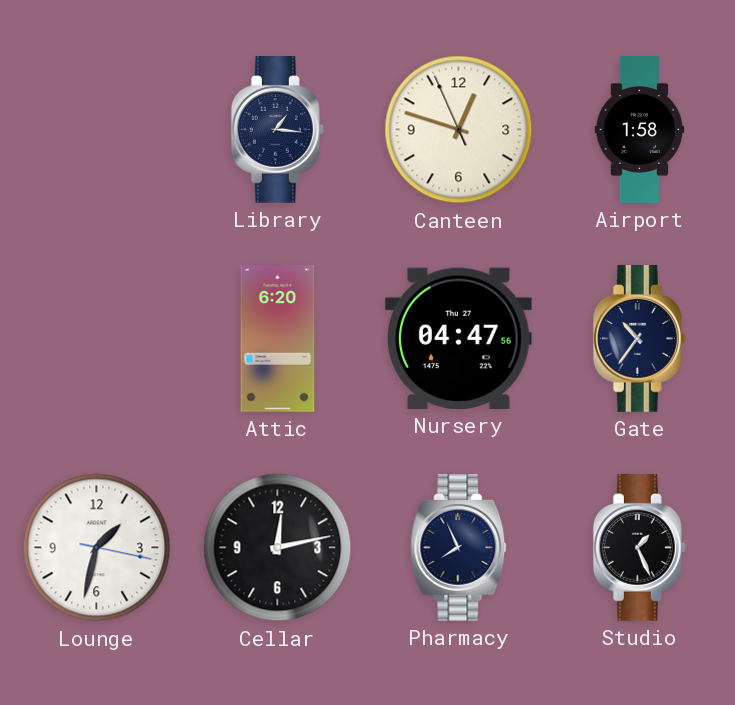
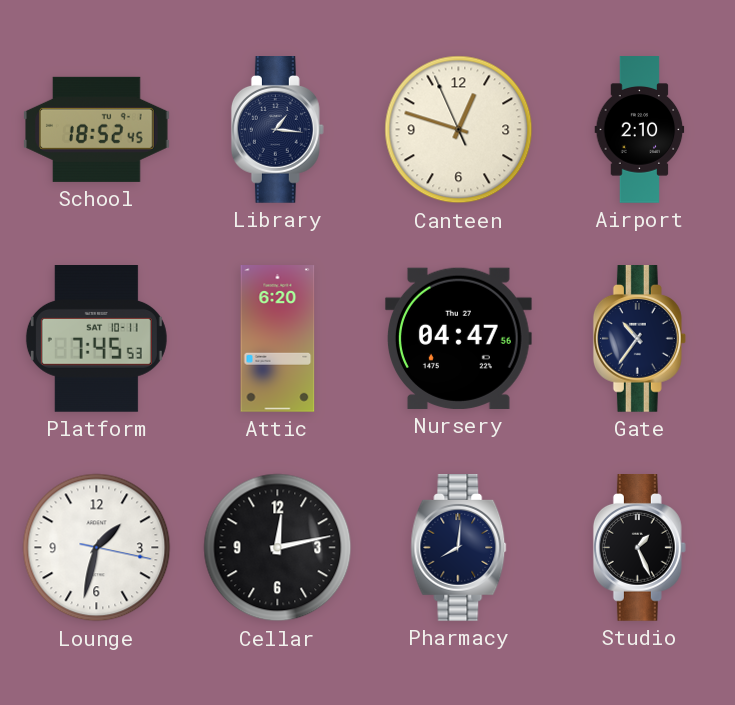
School: none -> 18:52 (97, 129)
Airport: 1:58 -> 2:10 (640, 130)
Platform: none -> 7:45 (96, 339)
Pharmacy: 7:56 -> 8:01 (459, 548)
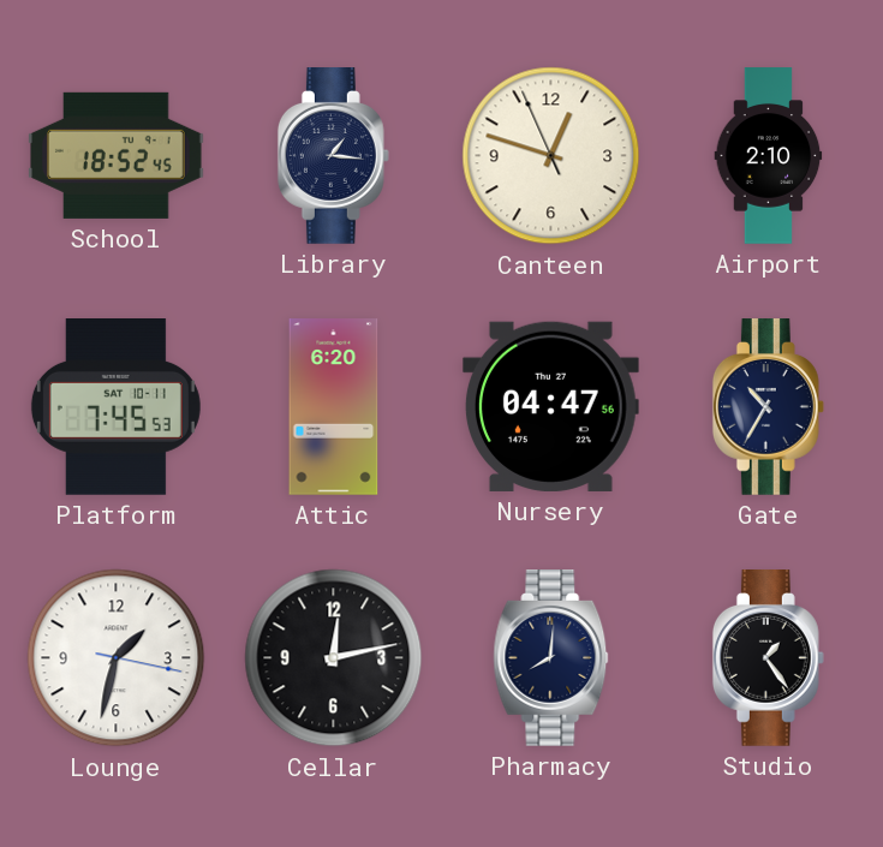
Gate: 10:36 -> 10:35 (768, 407)
Studio: 1:26 -> 1:24 (768, 658)
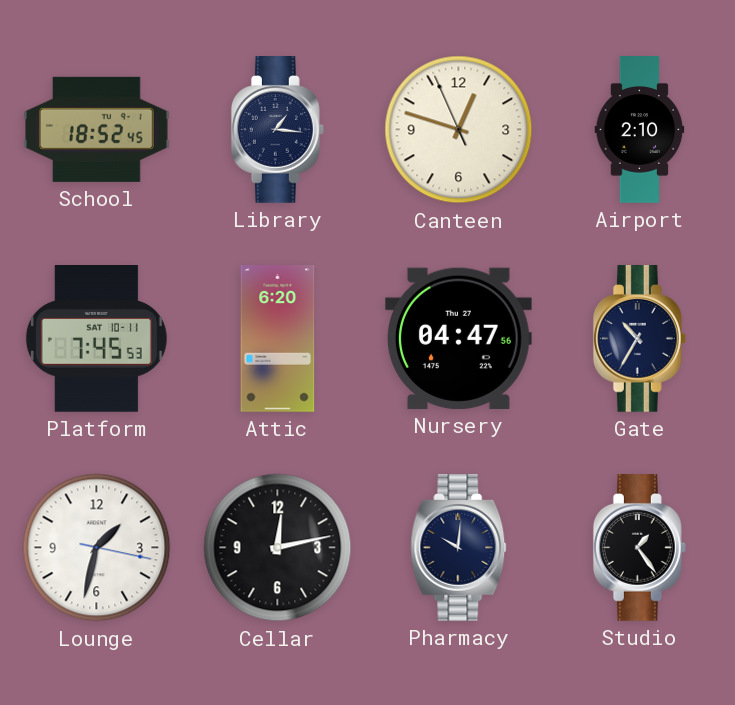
Pharmacy: 8:01 -> 10:01 (459, 548)
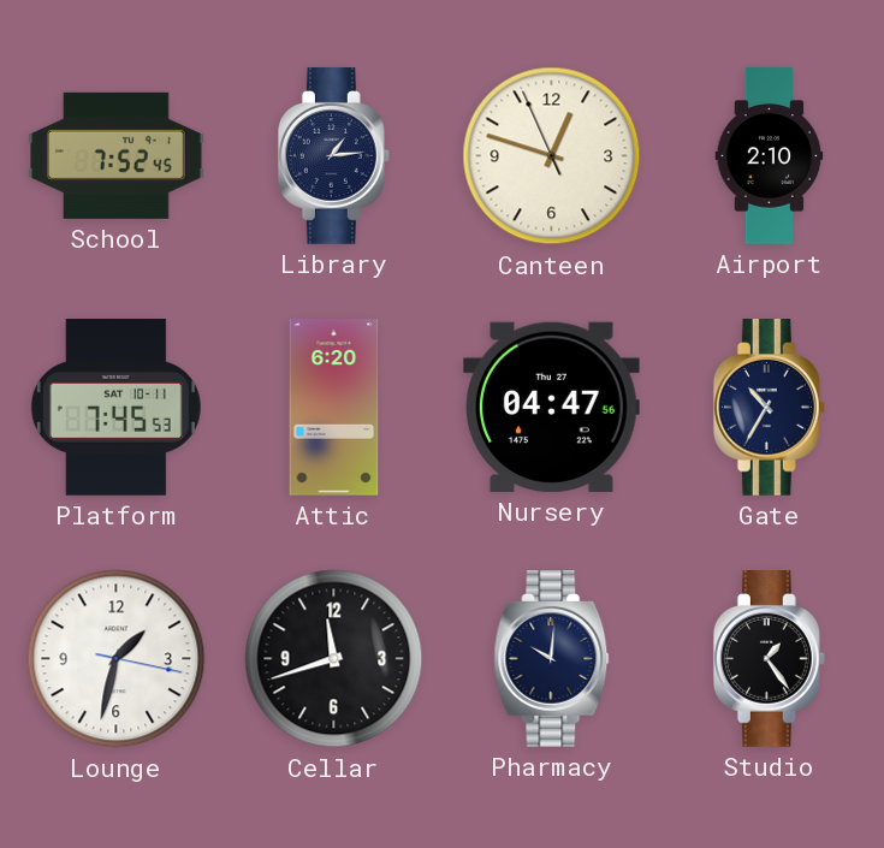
School: 18:52 -> 7:52 (117, 155)
Library: 1:16 -> 1:14 (333, 156)
Cellar: 12:13 -> 11:42 (334, 659)
